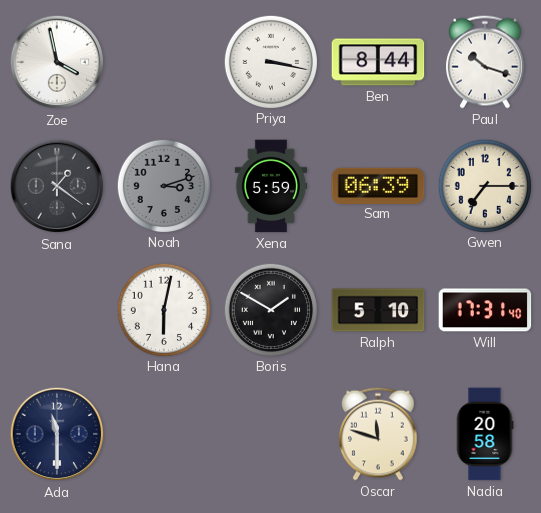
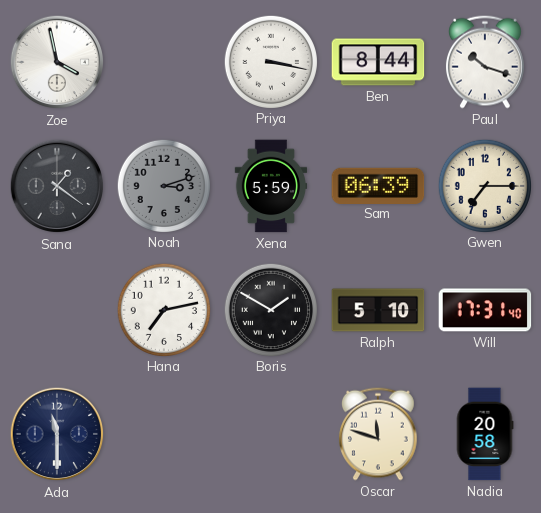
Hana: 6:02 -> 7:13 (163, 309)
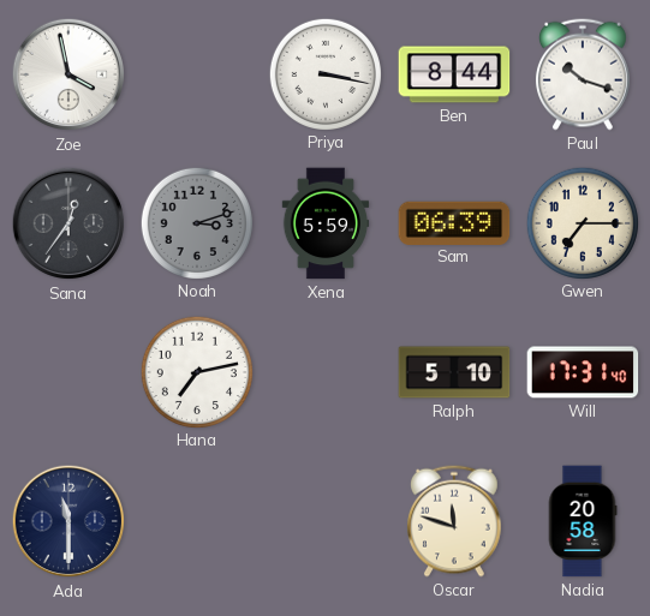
Sana: 1:21 -> 12:36 (68, 223)
Boris: 1:50 -> none (270, 309)
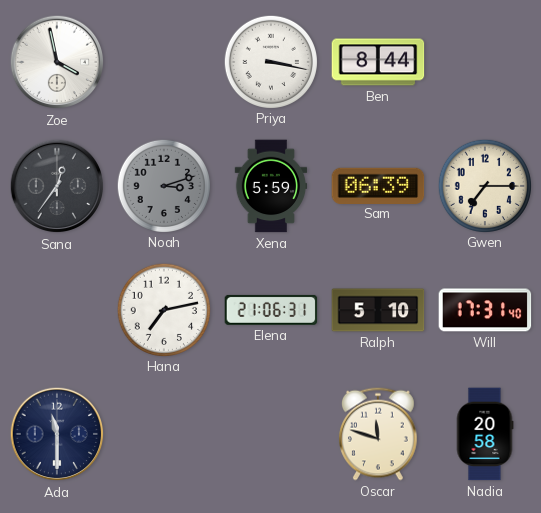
Paul: 10:18 -> none (583, 74)
Elena: none -> 21:06 (271, 310)
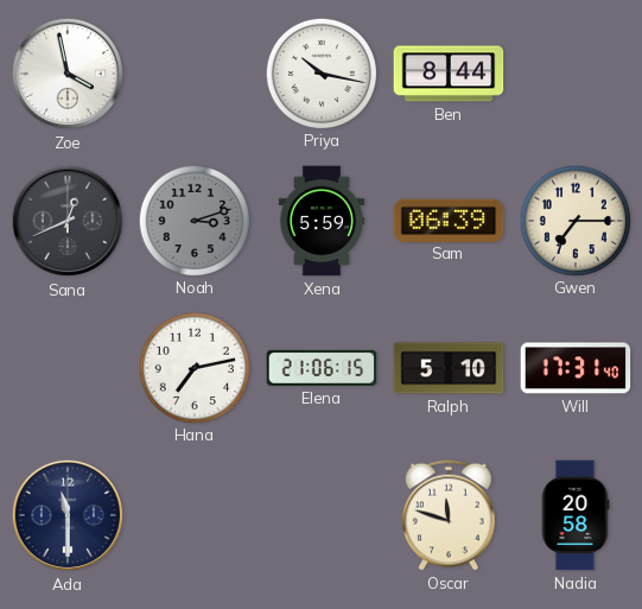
Priya: 3:17 -> 10:17 (320, 72)
Sana: 12:36 -> 12:41 (68, 221)
Elena: 21:06:31 -> 21:06:15 (322, 368)
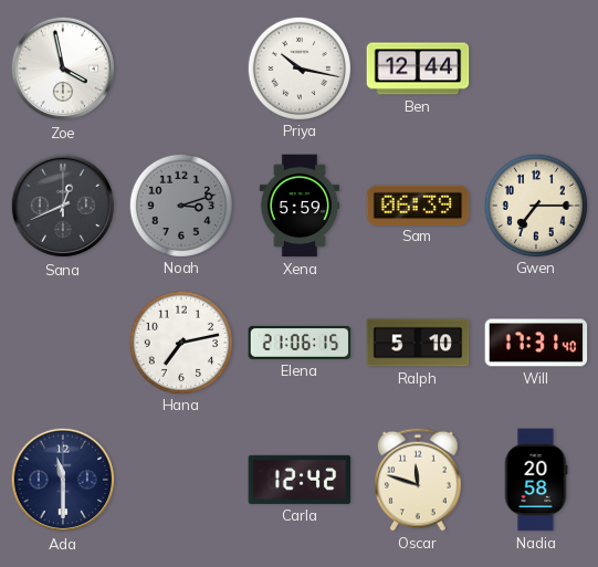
Ben: 8:44 -> 12:44 (418, 69)
Carla: none -> 12:42 (300, 480)
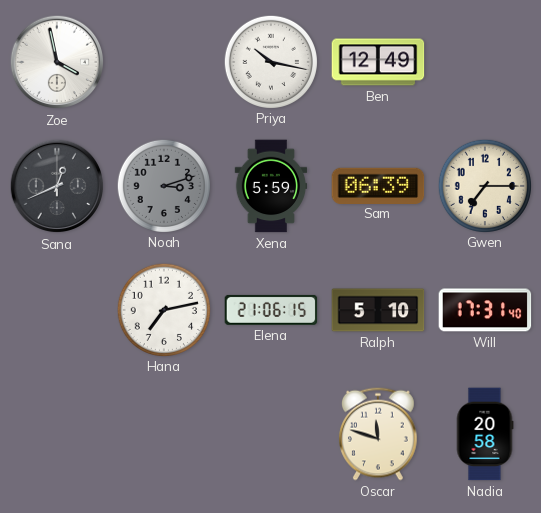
Ben: 12:44 -> 12:49 (378, 62)
Ada: 11:30 -> none (63, 480)
Carla: 12:42 -> none (300, 480)
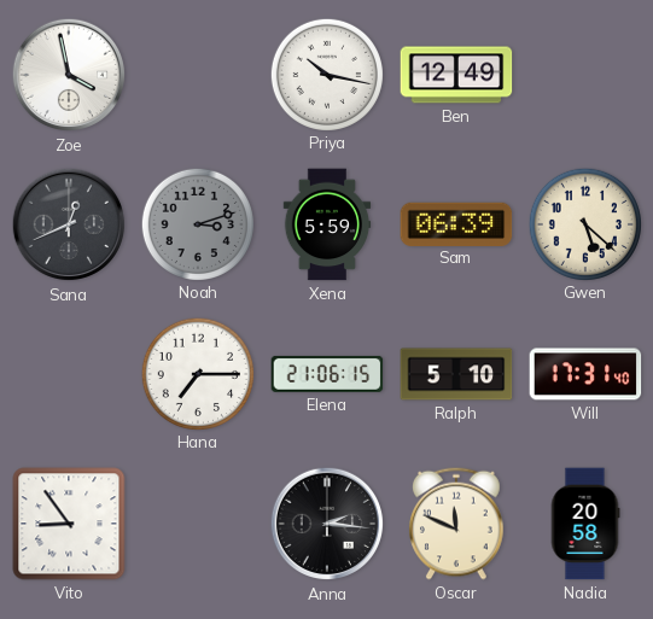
Gwen: 7:15 -> 5:22 (584, 223)
Hana: 7:13 -> 7:15 (197, 373)
Vito: none -> 8:54 (69, 524)
Anna: none -> 2:16 (327, 524)
Oscar: 11:48 -> 11:49 (456, 524)
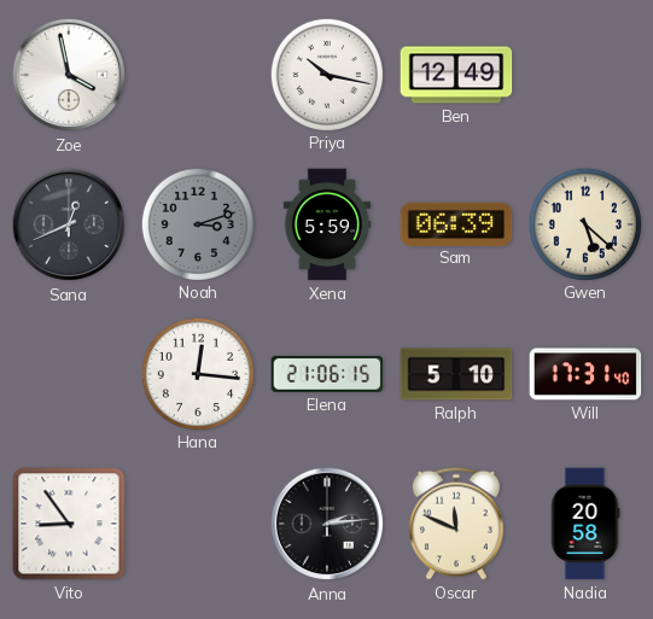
Hana: 7:15 -> 12:16 (197, 373)
Anna: 2:16 -> 2:14 (327, 524)
